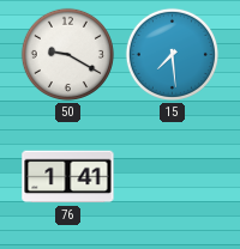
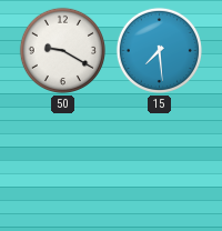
76: 1:41 -> none (68, 177)
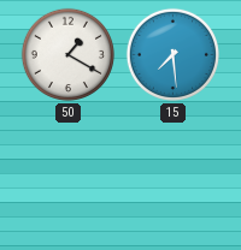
50: 9:20 -> 1:20 (67, 54)
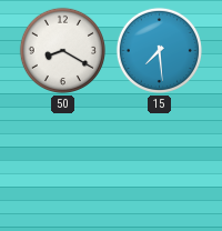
50: 1:20 -> 8:20 (62, 50)
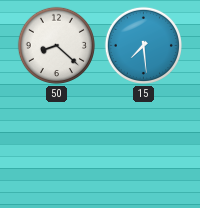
50: 8:20 -> 8:22 (56, 45)
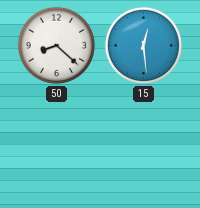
15: 7:29 -> 12:29 (143, 45)
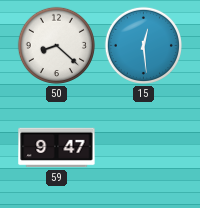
59: none -> 9:47 (57, 148)
